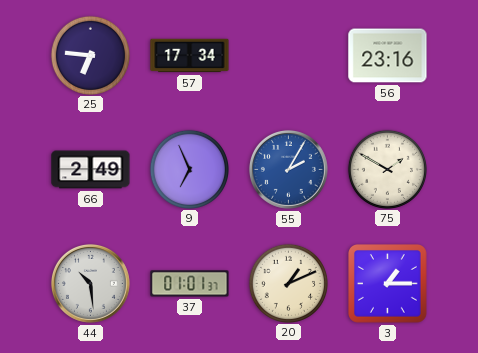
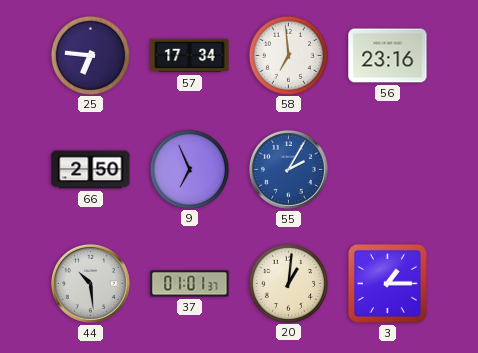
58: none -> 6:59 (288, 55)
66: 2:49 -> 2:50 (91, 170)
75: 1:50 -> none (387, 169)
20: 1:11 -> 1:01 (288, 283)
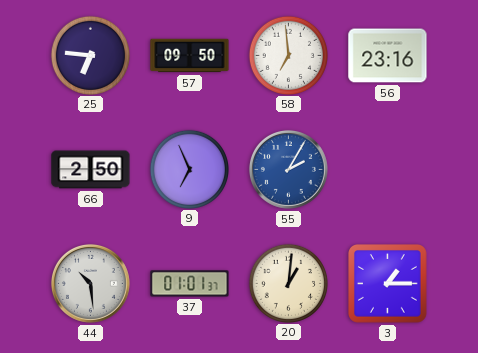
57: 17:34 -> 09:50 (190, 56)
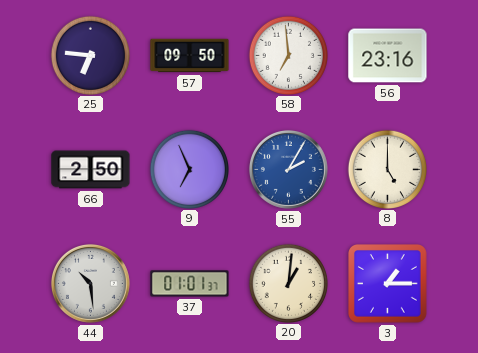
8: none -> 5:00 (387, 169)
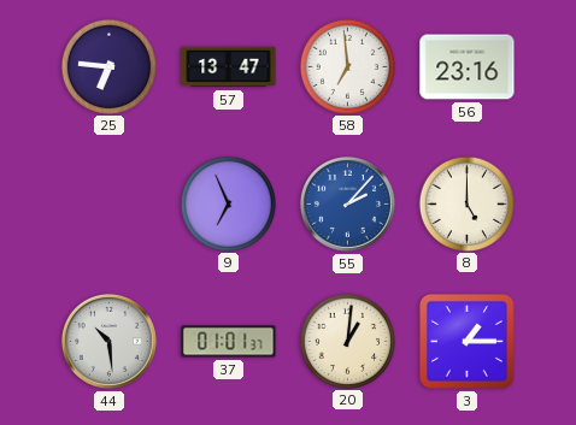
57: 09:50 -> 13:47 (229, 67)
66: 2:50 -> none (91, 170)
55: 2:05 -> 2:07 (347, 203)
